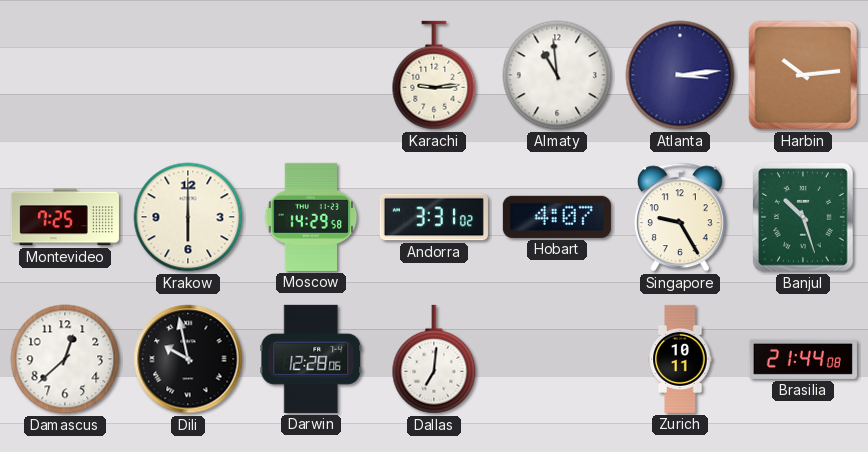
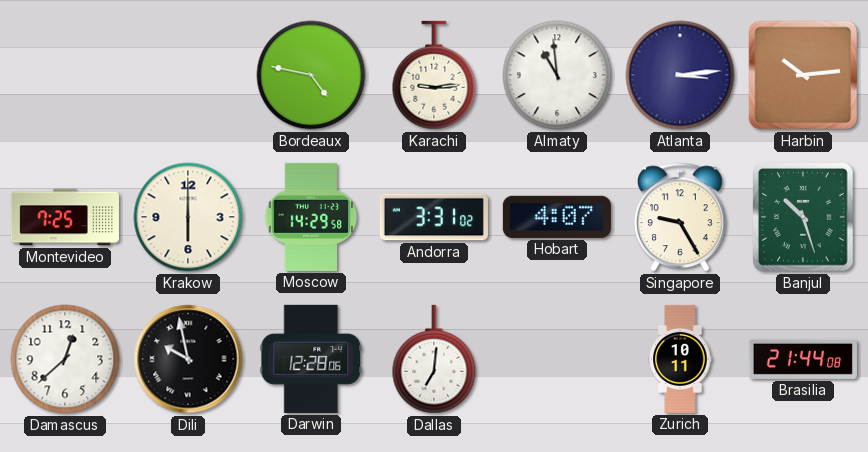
Bordeaux: none -> 4:47 (311, 75)
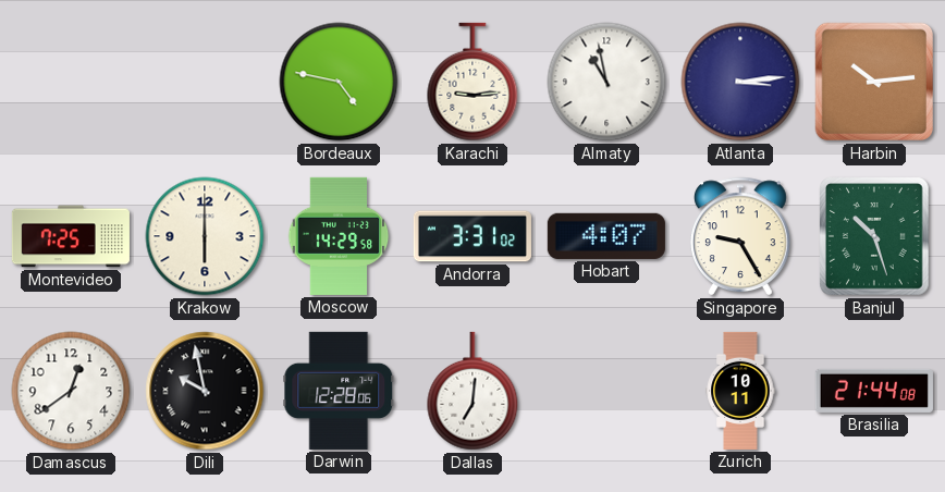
Almaty: 10:59 -> 10:58 (606, 82)
Damascus: 12:38 -> 12:39 (71, 391)
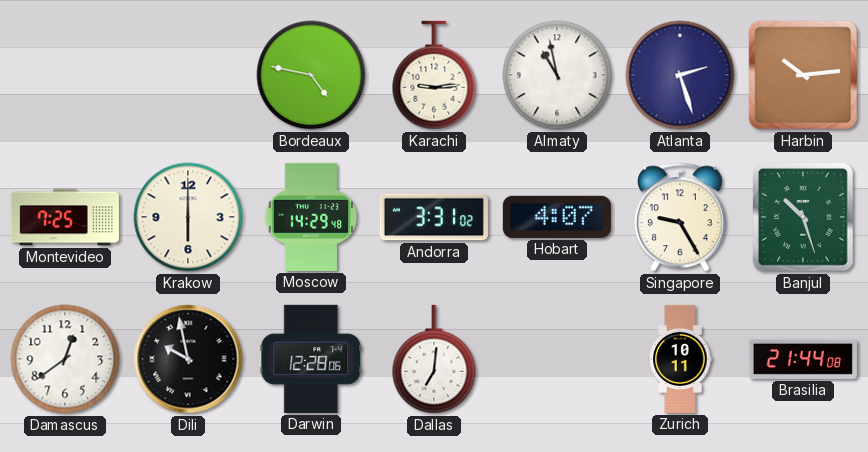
Atlanta: 3:14 -> 2:27 (680, 75)
Moscow: 14:29:58 -> 14:29:48 (311, 217)
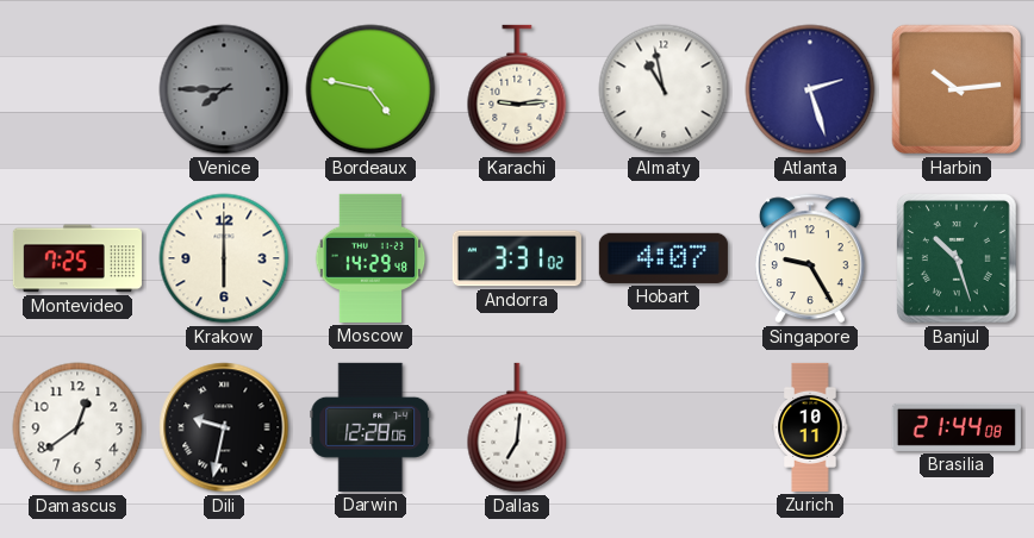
Venice: none -> 7:45 (224, 89)
Dili: 9:58 -> 9:32 (224, 427)
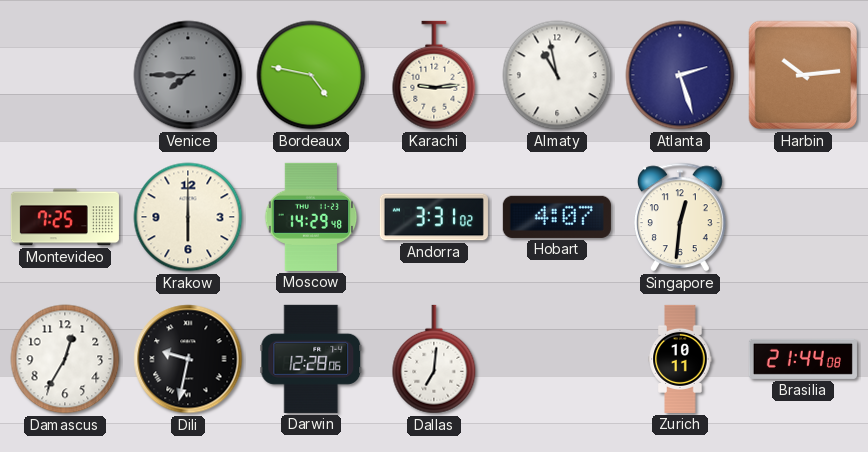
Singapore: 9:25 -> 12:31 (680, 217)
Banjul: 10:27 -> none (958, 259)
Damascus: 12:39 -> 12:35 (65, 359)
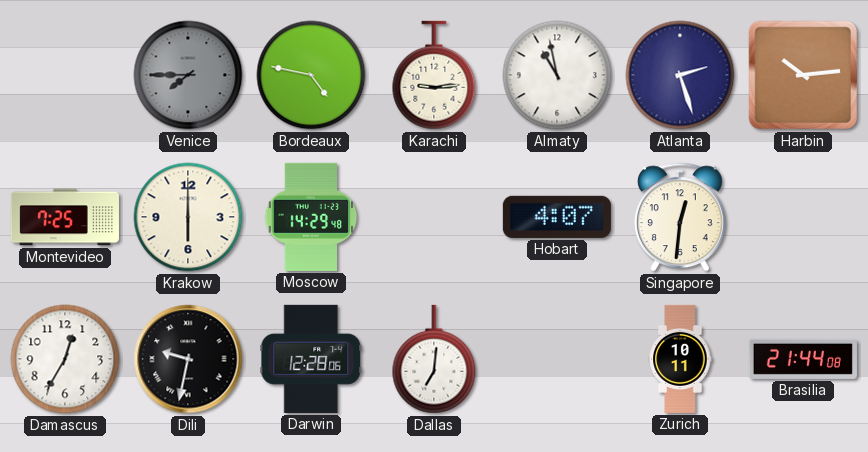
Andorra: 3:31 -> none (434, 217)
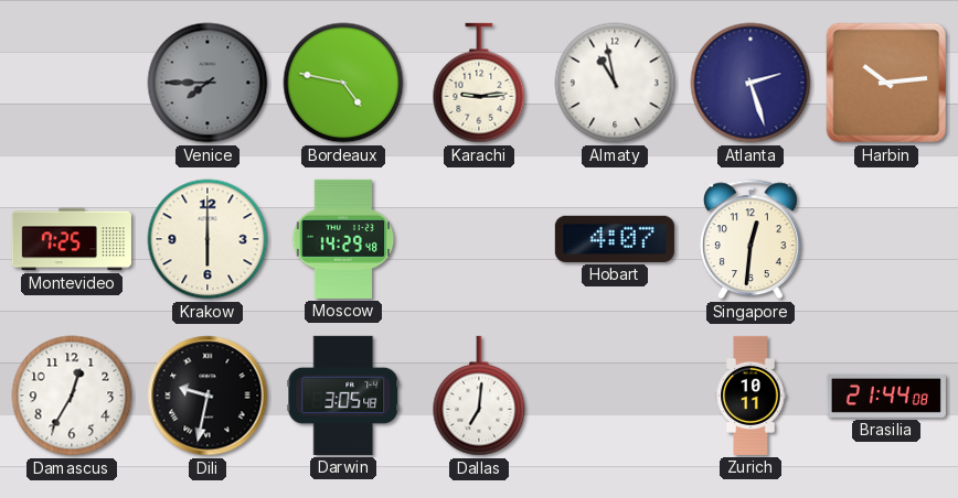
Darwin: 12:28 -> 3:05 (343, 396)
